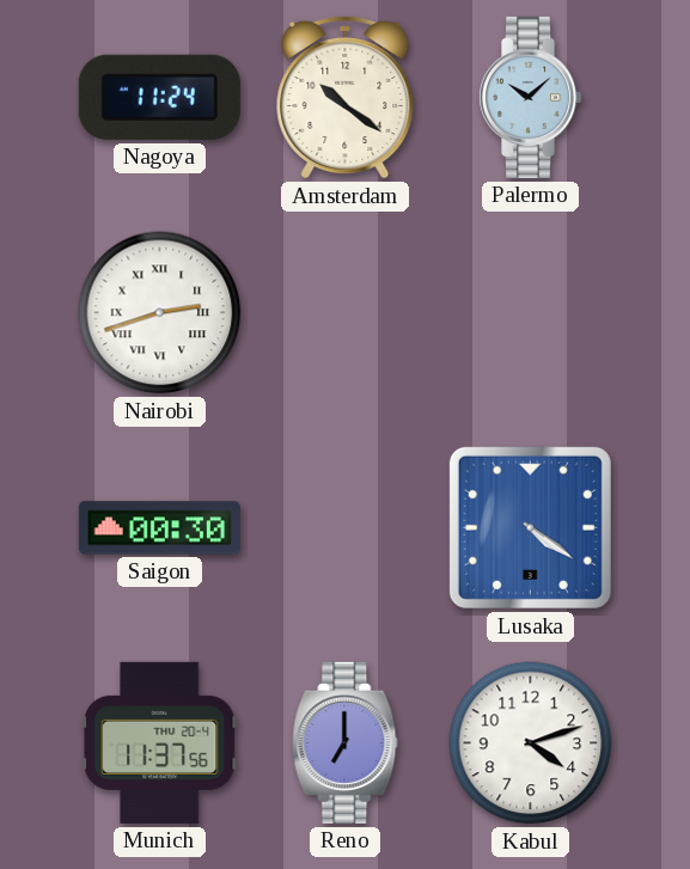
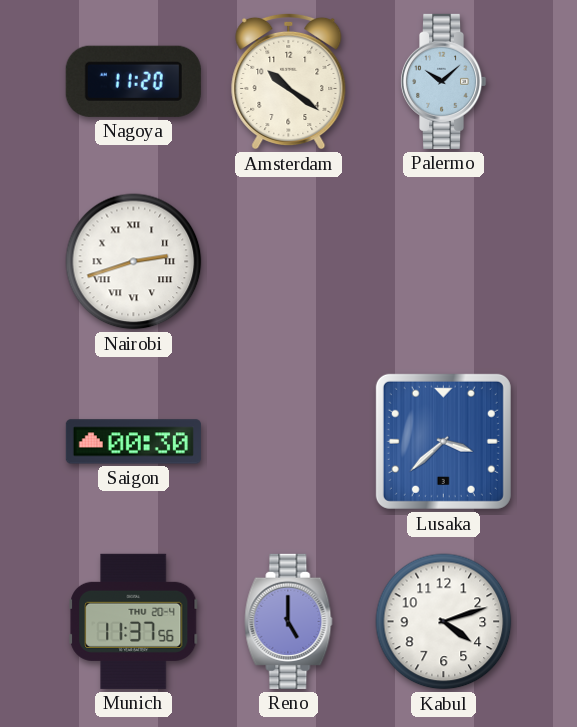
Nagoya: 11:24 -> 11:20 (133, 81)
Lusaka: 4:21 -> 3:38 (443, 441)
Reno: 7:00 -> 5:00 (289, 621)
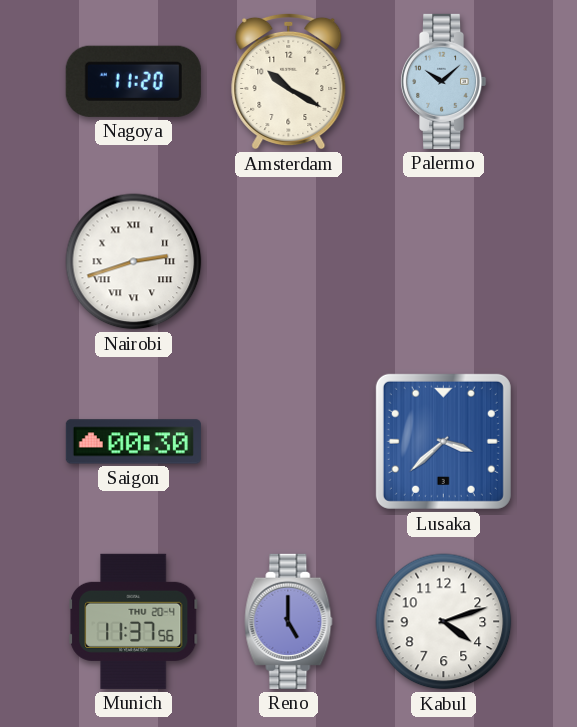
Amsterdam: 10:21 -> 10:20 (289, 81)
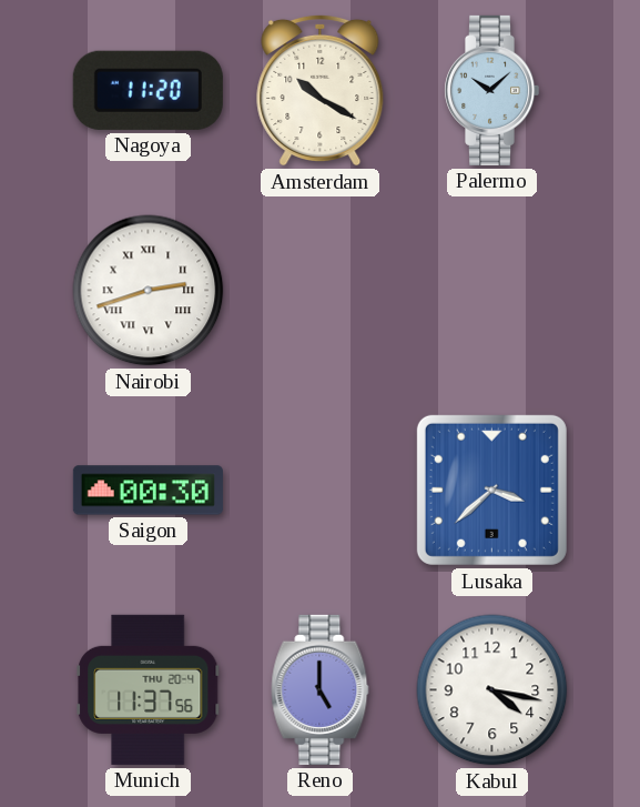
Kabul: 4:12 -> 4:17 (492, 690)
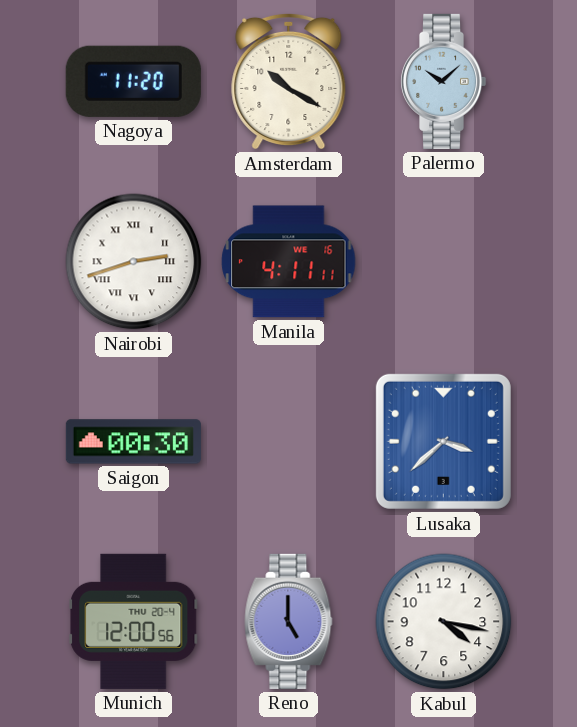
Manila: none -> 4:11 (289, 262)
Munich: 11:37 -> 12:00 (134, 621)
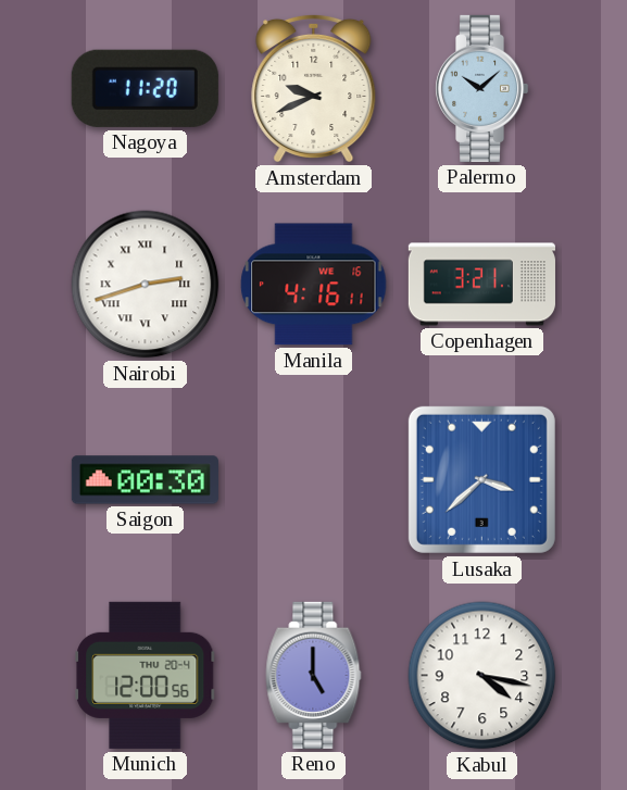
Amsterdam: 10:20 -> 9:41 (314, 88)
Manila: 4:11 -> 4:16 (314, 285)
Copenhagen: none -> 3:21 (481, 285)
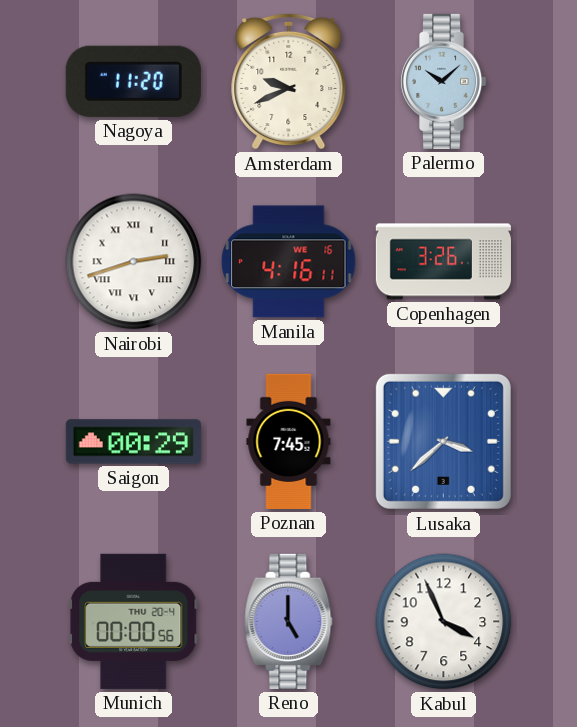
Copenhagen: 3:21 -> 3:26 (443, 262)
Saigon: 00:30 -> 00:29 (133, 442)
Poznan: none -> 7:45 (289, 441)
Munich: 12:00 -> 00:00 (134, 621)
Kabul: 4:17 -> 3:56 (444, 622)
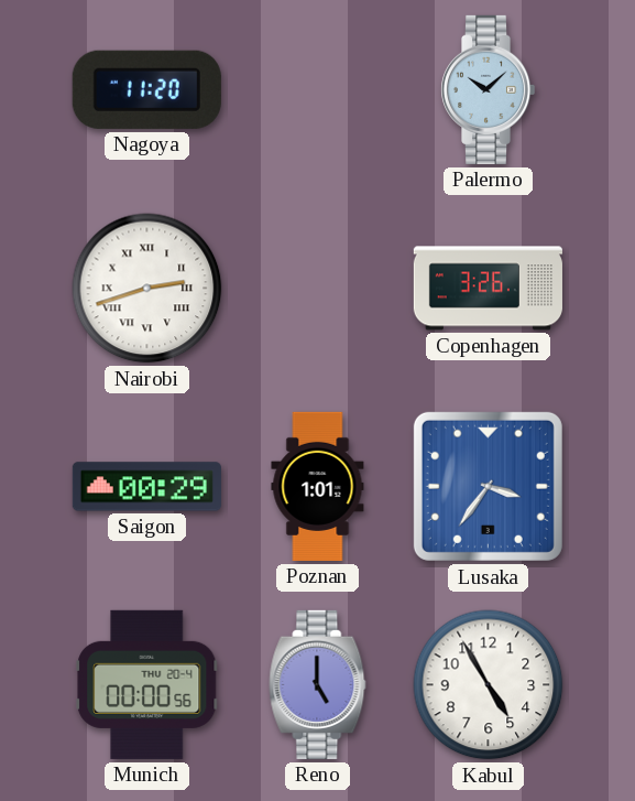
Amsterdam: 9:41 -> none (289, 81)
Manila: 4:16 -> none (289, 262)
Poznan: 7:45 -> 1:01 (318, 486)
Lusaka: 3:38 -> 3:36 (488, 486)
Kabul: 3:56 -> 4:55 (489, 685)
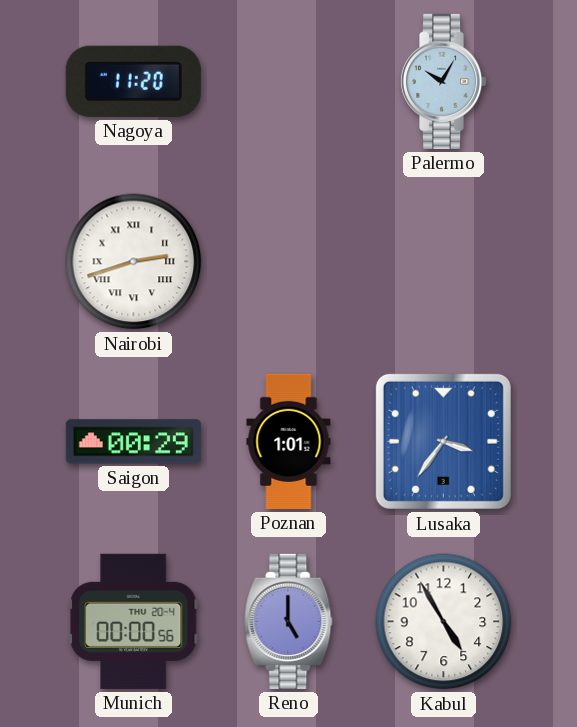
Palermo: 10:08 -> 10:05 (443, 81)
Copenhagen: 3:26 -> none (488, 289)
